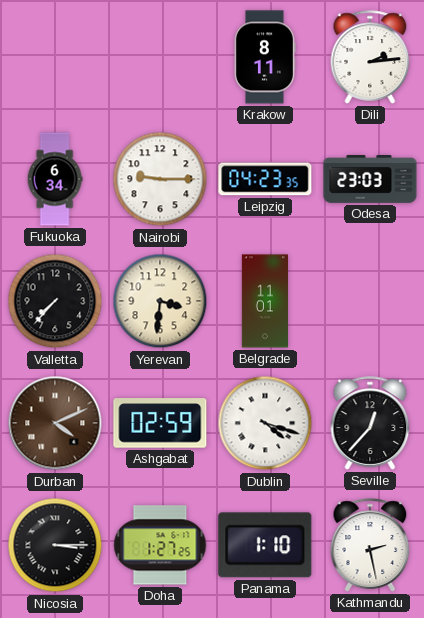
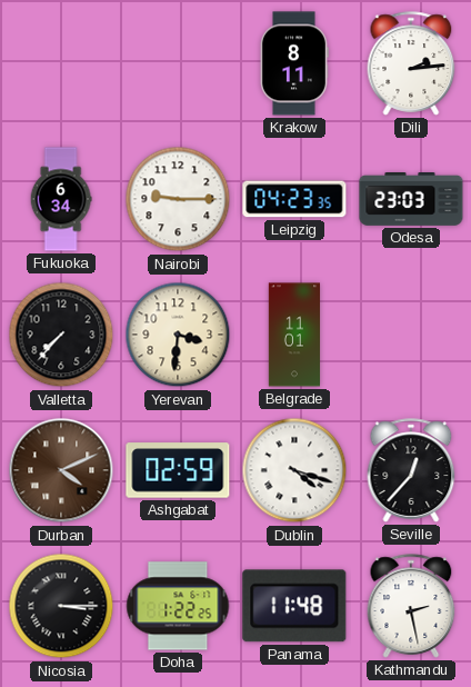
Doha: 1:27 -> 1:22 (178, 606)
Panama: 1:10 -> 11:48 (294, 606)
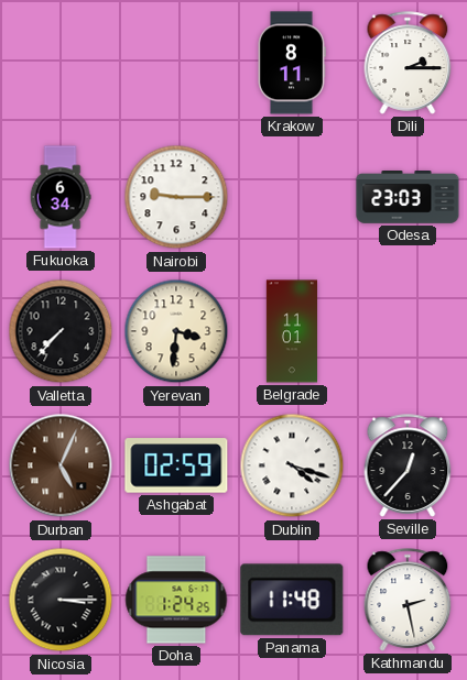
Dili: 2:14 -> 2:15 (408, 63)
Leipzig: 04:23 -> none (294, 199)
Durban: 4:11 -> 5:04 (61, 465)
Doha: 1:22 -> 1:24 (176, 600)
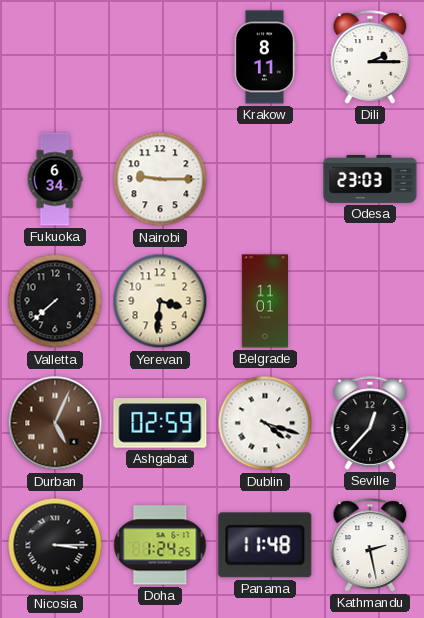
Valletta: 7:37 -> 7:38 (55, 301)
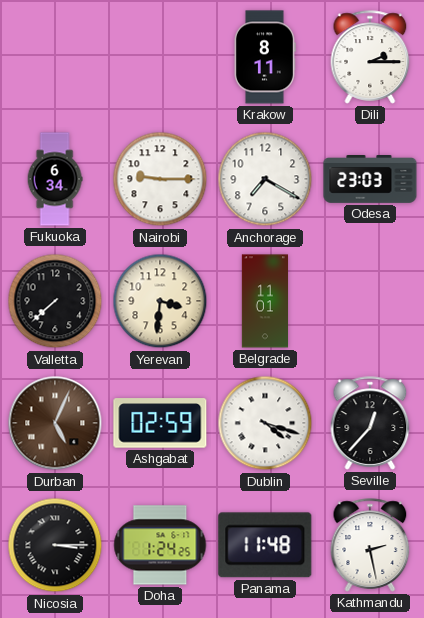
Anchorage: none -> 7:20 (265, 179)
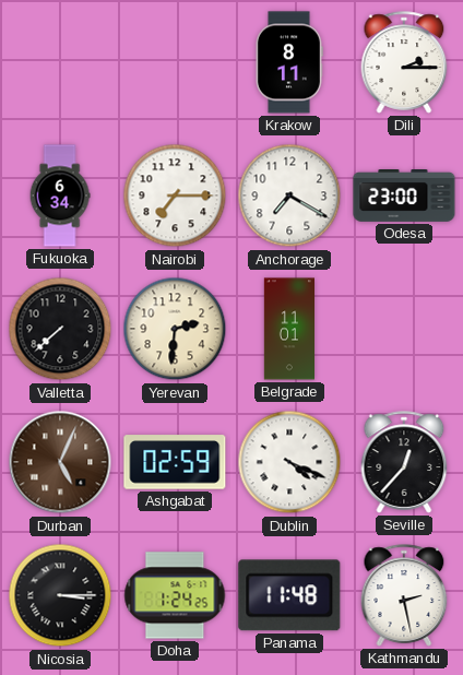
Nairobi: 9:15 -> 7:15 (175, 196)
Odesa: 23:03 -> 23:00 (404, 197)
Yerevan: 3:31 -> 2:31 (175, 329)
Dublin: 4:18 -> 4:19 (289, 462)
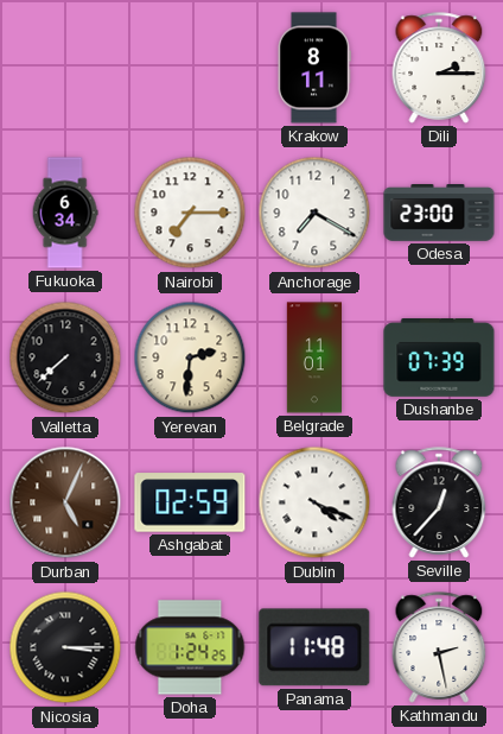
Dushanbe: none -> 07:39 (439, 359)
